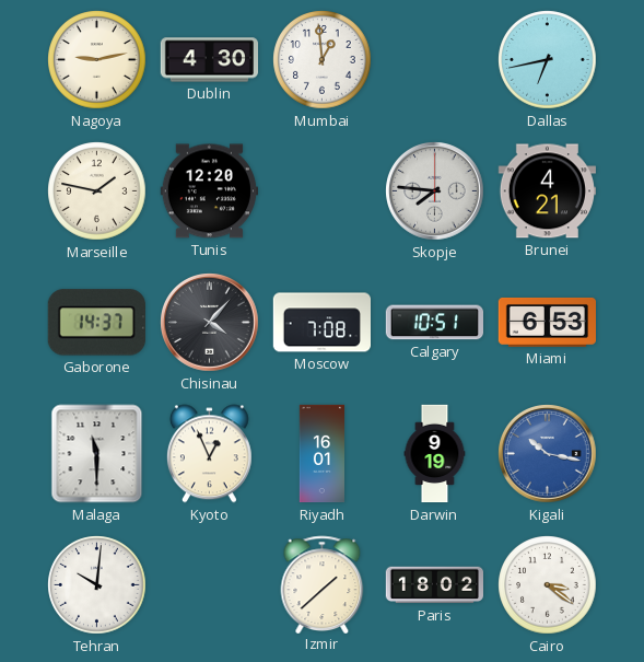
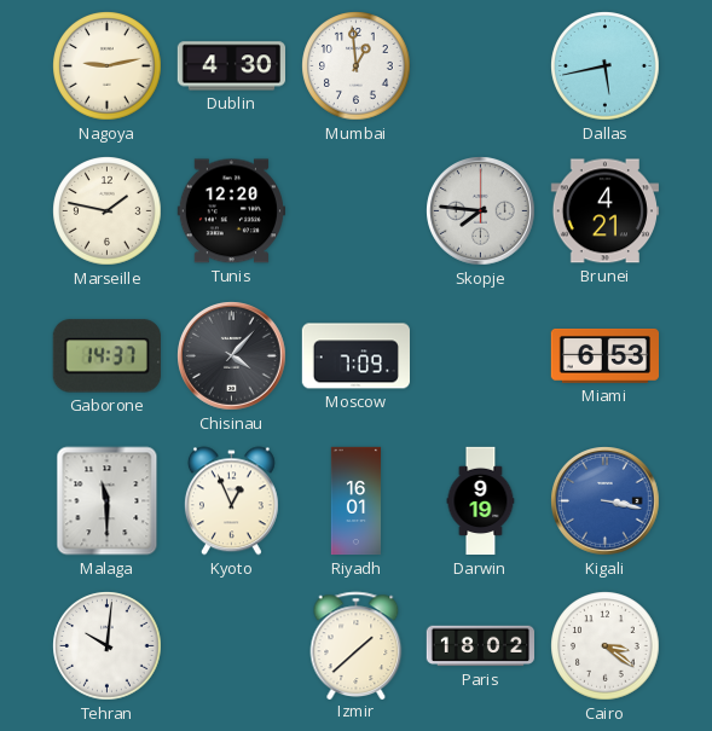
Dallas: 6:43 -> 5:43 (606, 66)
Moscow: 7:08 -> 7:09 (355, 356)
Calgary: 10:51 -> none (434, 323)
Kigali: 10:17 -> 3:17 (606, 501)
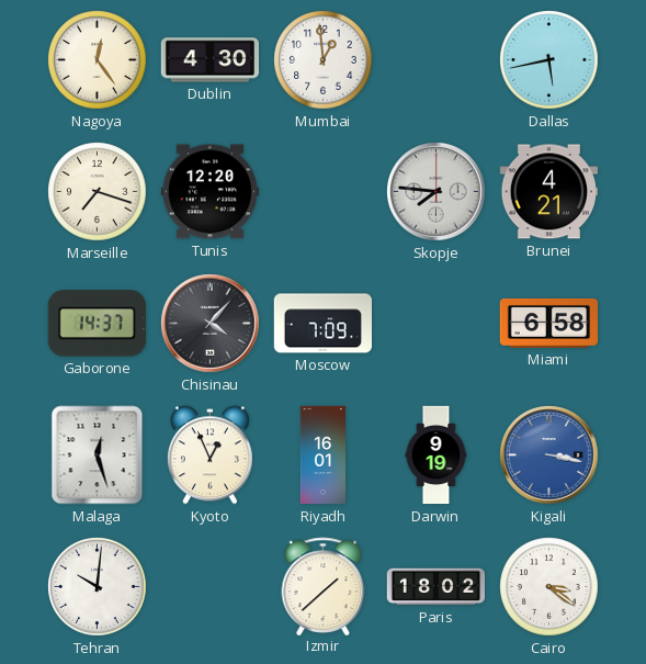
Nagoya: 9:13 -> 12:24 (98, 60)
Marseille: 1:47 -> 7:18 (98, 192)
Miami: 6:53 -> 6:58 (548, 323)
Malaga: 11:30 -> 12:27 (98, 455)
